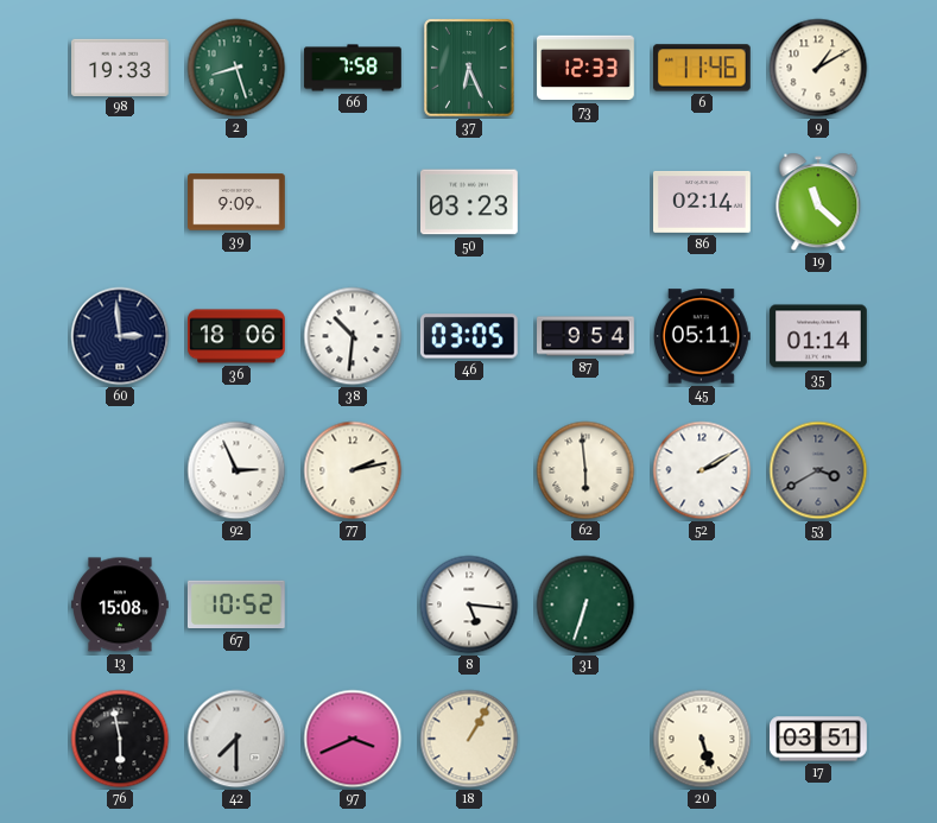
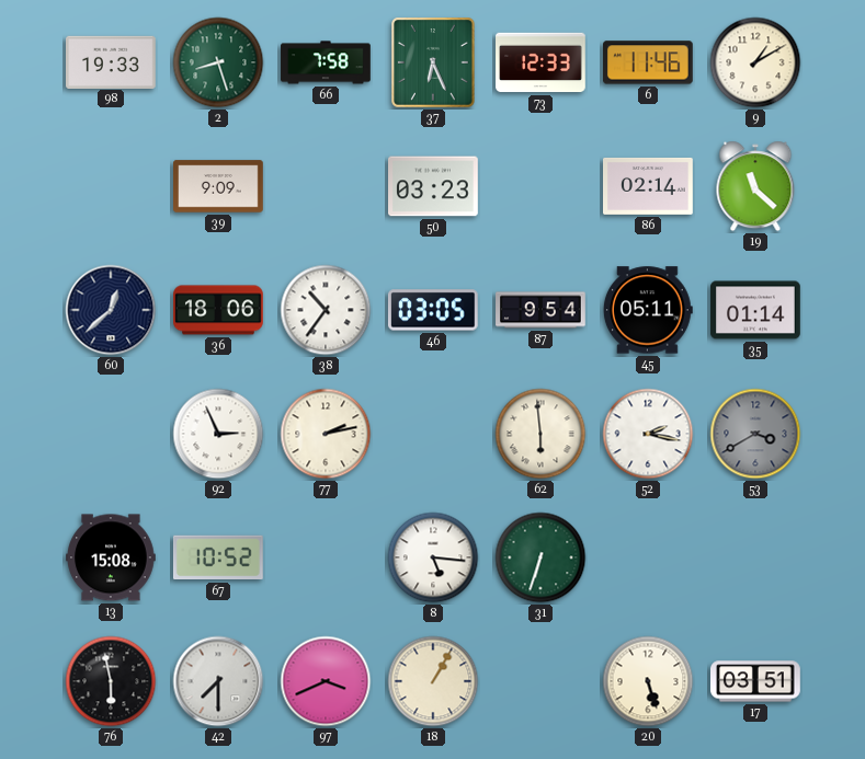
60: 2:59 -> 12:38 (111, 310)
38: 10:31 -> 10:36 (326, 310)
52: 2:10 -> 2:17 (648, 434)
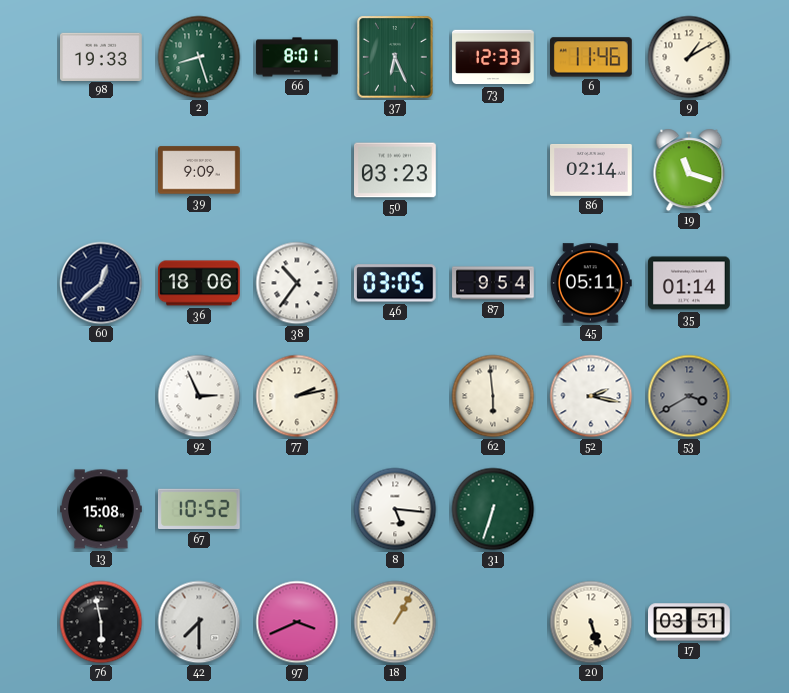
66: 7:58 -> 8:01 (297, 57)
19: 11:22 -> 11:18 (689, 170)
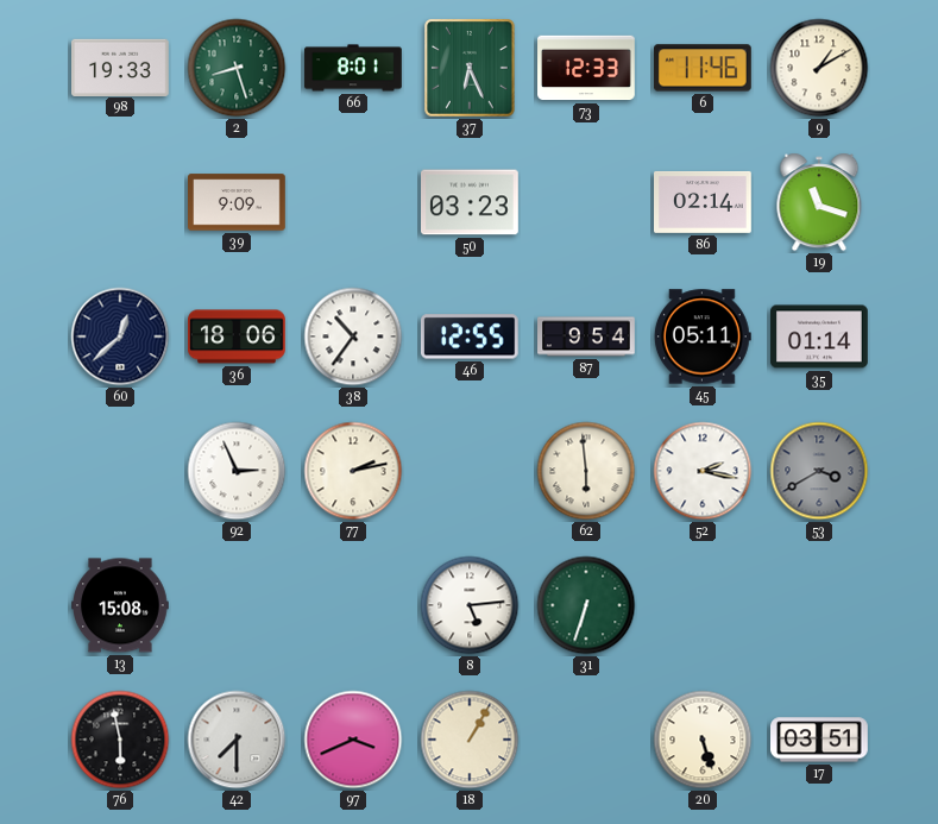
46: 03:05 -> 12:55 (470, 336)
67: 10:52 -> none (199, 509)
8: 5:16 -> 5:14 (470, 605)
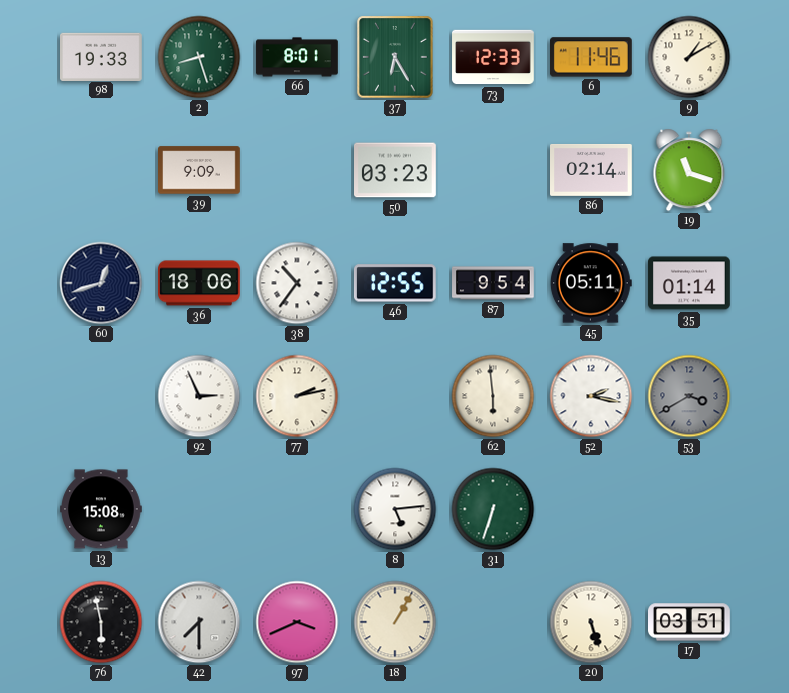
37: 6:26 -> 6:25 (395, 57)
60: 12:38 -> 12:42 (101, 283)
